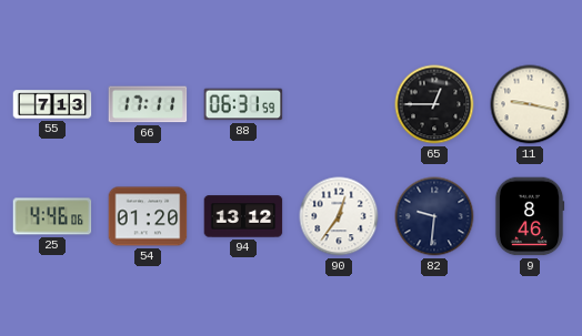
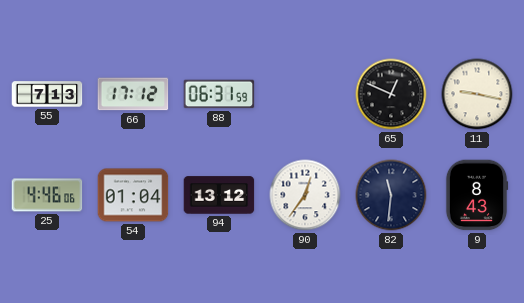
66: 17:11 -> 17:12 (133, 94)
65: 12:45 -> 12:49 (391, 94)
54: 01:20 -> 01:04 (133, 195)
82: 9:31 -> 11:31 (391, 195)
9: 8:46 -> 8:43 (477, 195)
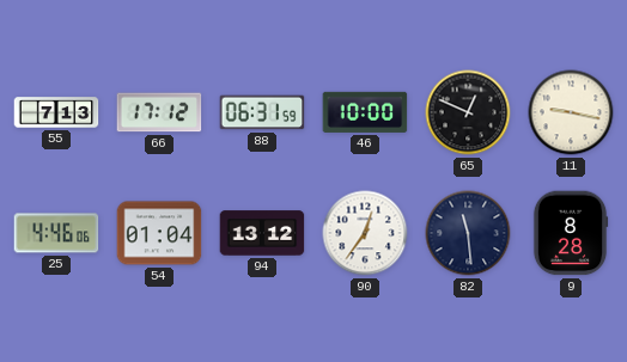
46: none -> 10:00 (365, 112)
82: 11:31 -> 11:29 (468, 233)
9: 8:43 -> 8:28 (571, 233)
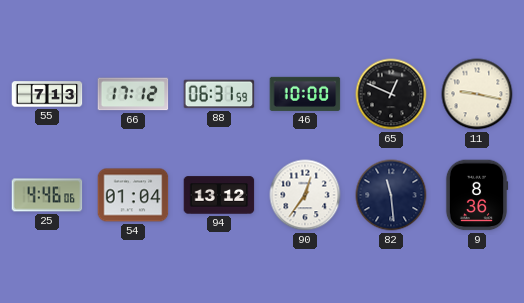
9: 8:28 -> 8:36 (477, 195)
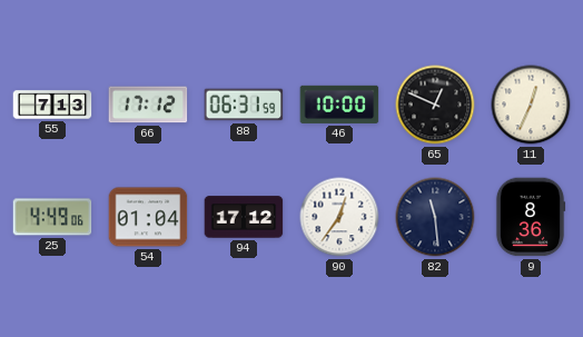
11: 9:17 -> 12:34 (531, 105)
25: 4:46 -> 4:49 (52, 217)
94: 13:12 -> 17:12 (244, 217)
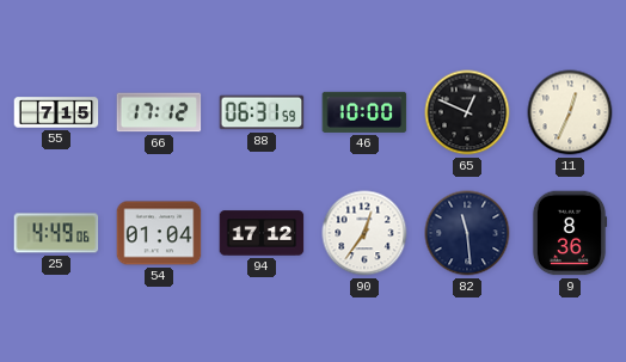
55: 7:13 -> 7:15 (56, 112)
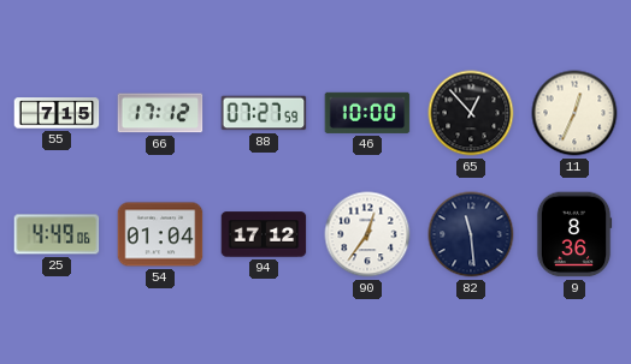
88: 06:31 -> 07:27 (264, 113)
65: 12:49 -> 12:53 (471, 113)
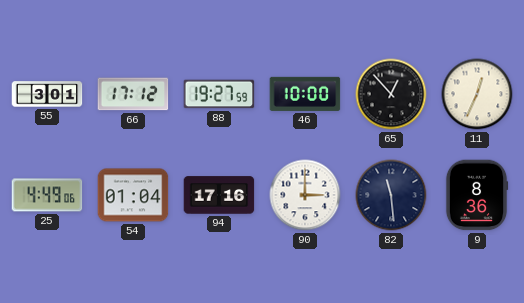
55: 7:15 -> 3:01 (47, 94)
88: 07:27 -> 19:27 (219, 94)
94: 17:12 -> 17:16 (219, 195)
90: 12:36 -> 3:00 (305, 195)
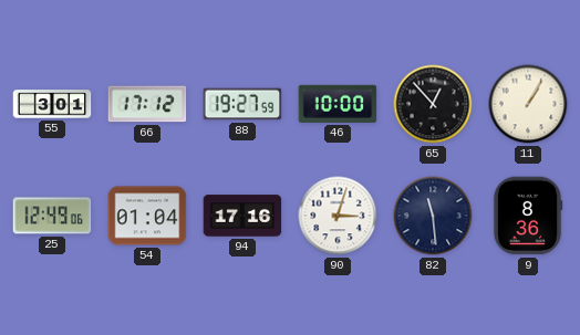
11: 12:34 -> 1:05 (528, 104)
25: 4:49 -> 12:49 (52, 216)
90: 3:00 -> 3:03 (338, 216)
